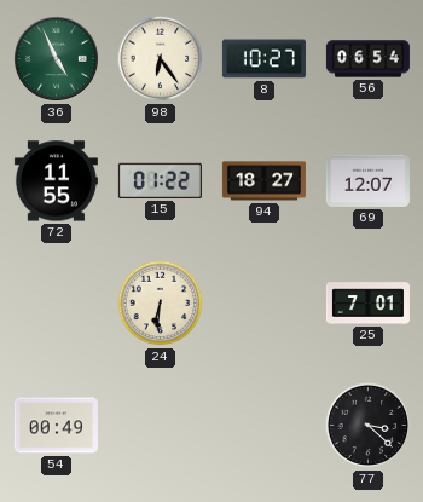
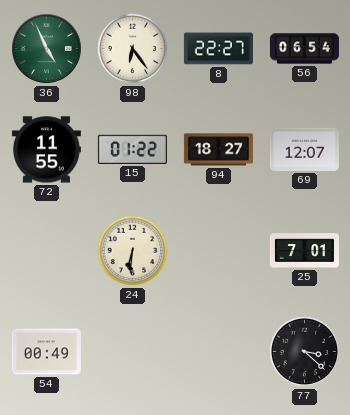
8: 10:27 -> 22:27 (218, 49)
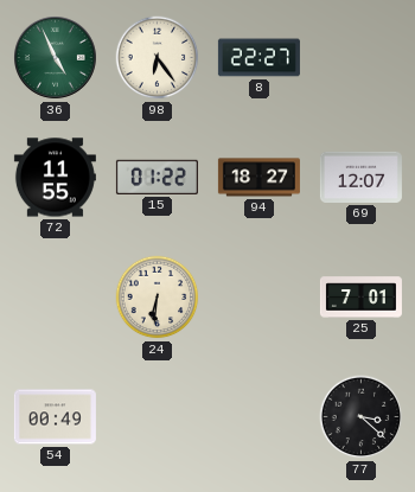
56: 06:54 -> none (304, 49)
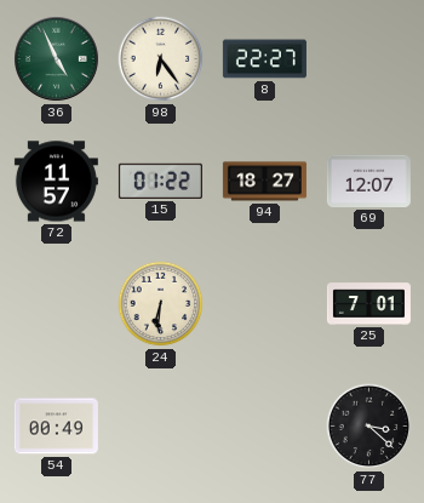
72: 11:55 -> 11:57 (56, 182)
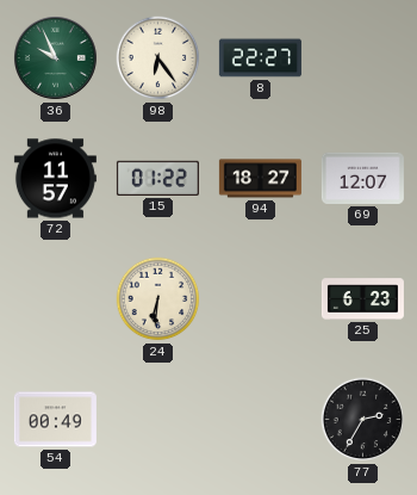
36: 4:56 -> 9:56 (56, 58)
25: 7:01 -> 6:23 (362, 299)
77: 3:22 -> 2:35 (363, 420)
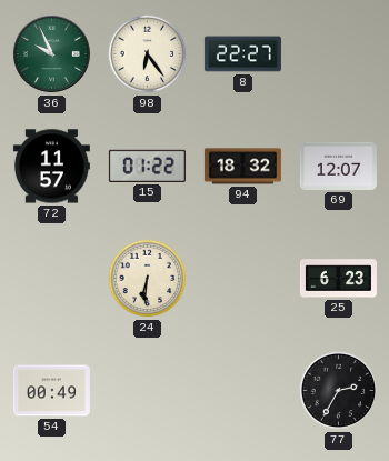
94: 18:27 -> 18:32 (242, 167)
